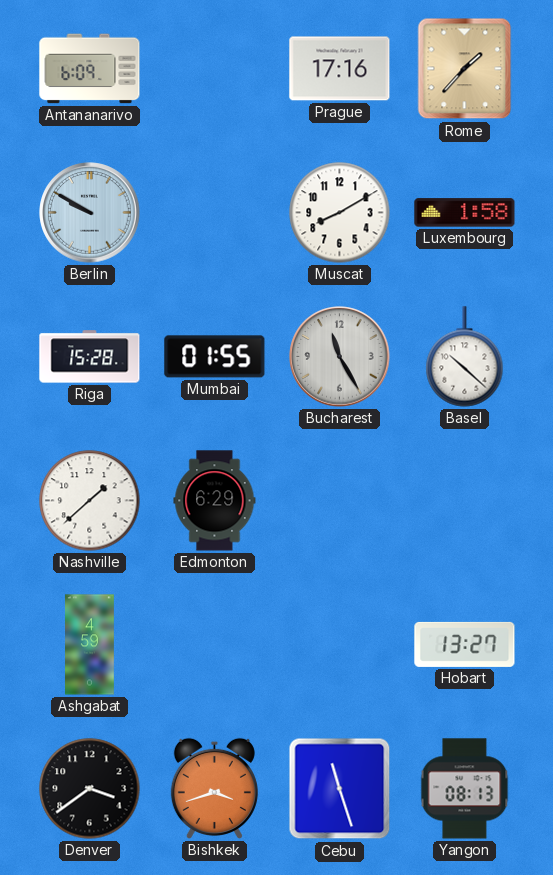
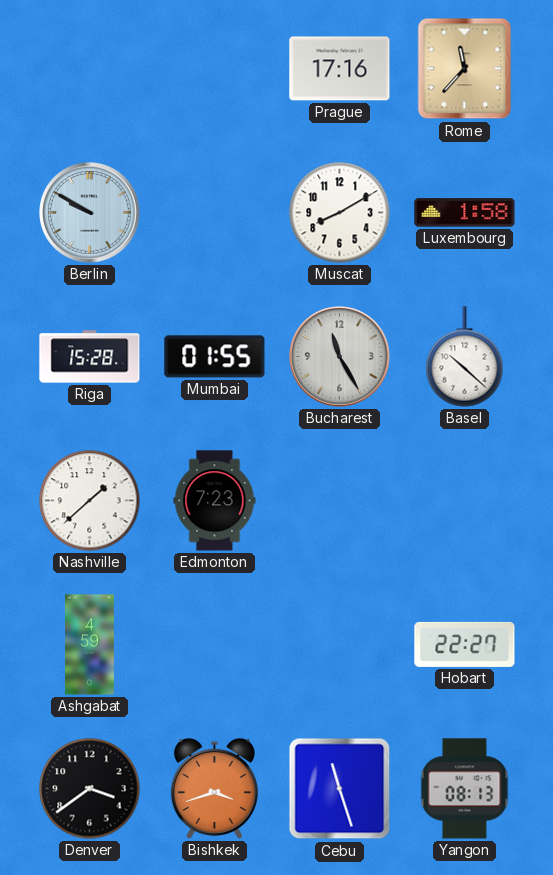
Antananarivo: 6:09 -> none (90, 69)
Rome: 1:37 -> 11:37 (465, 69)
Edmonton: 6:29 -> 7:23 (215, 501)
Hobart: 13:27 -> 22:27 (465, 644)
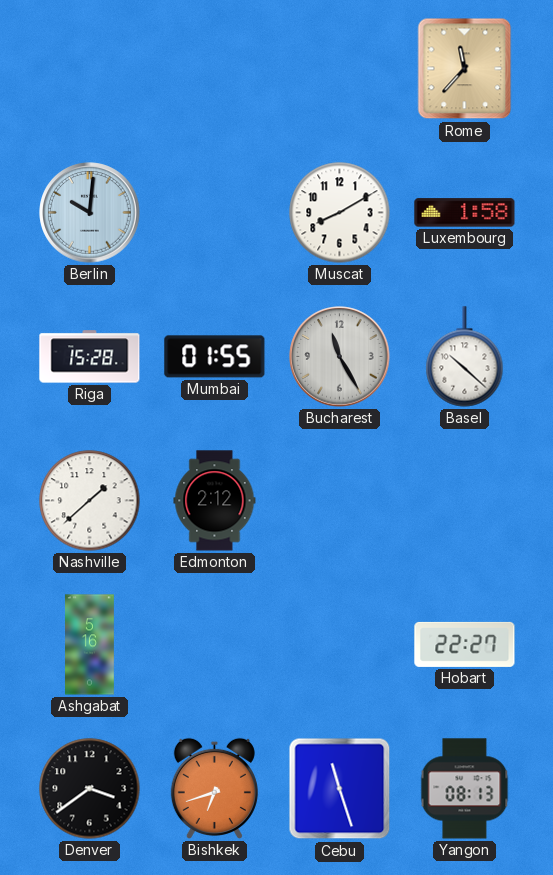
Prague: 17:16 -> none (340, 69)
Berlin: 9:50 -> 10:01 (90, 213)
Edmonton: 7:23 -> 2:12 (215, 501)
Ashgabat: 4:59 -> 5:16 (90, 645)
Bishkek: 3:42 -> 6:42 (214, 788)
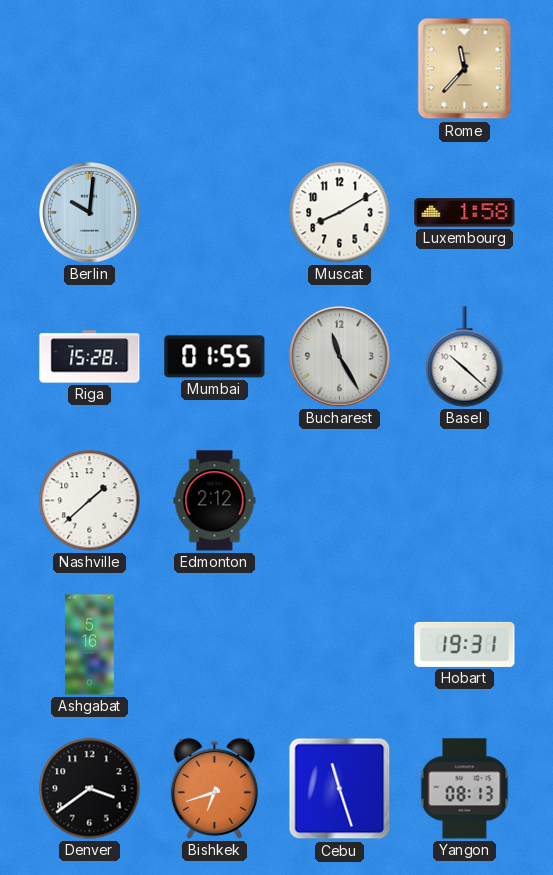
Hobart: 22:27 -> 19:31 (465, 644)
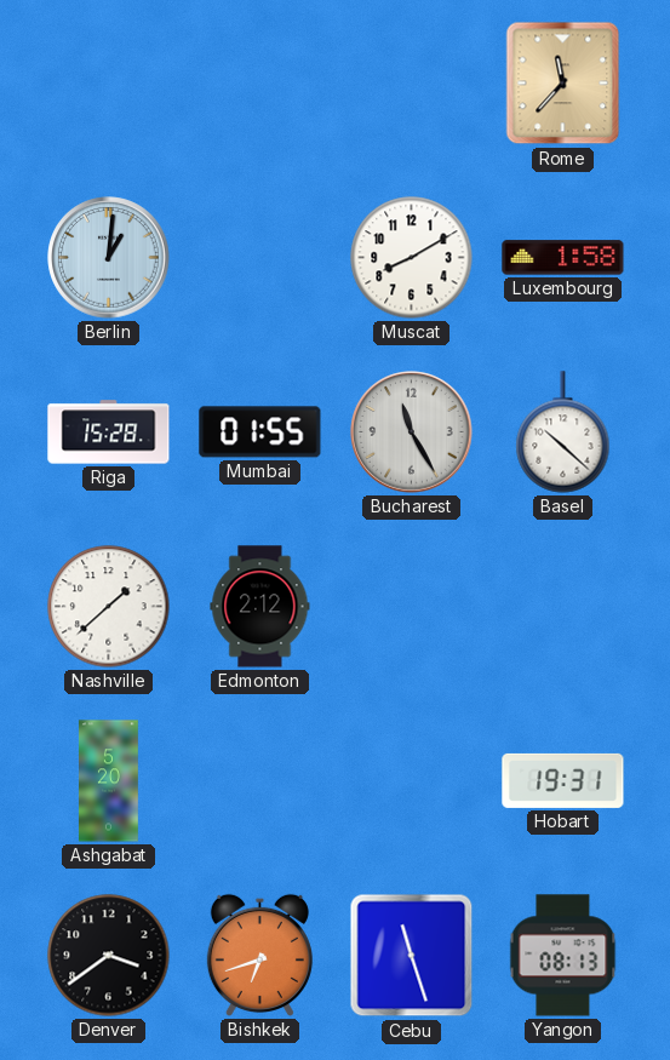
Berlin: 10:01 -> 1:01 (109, 258)
Ashgabat: 5:16 -> 5:20 (109, 781)
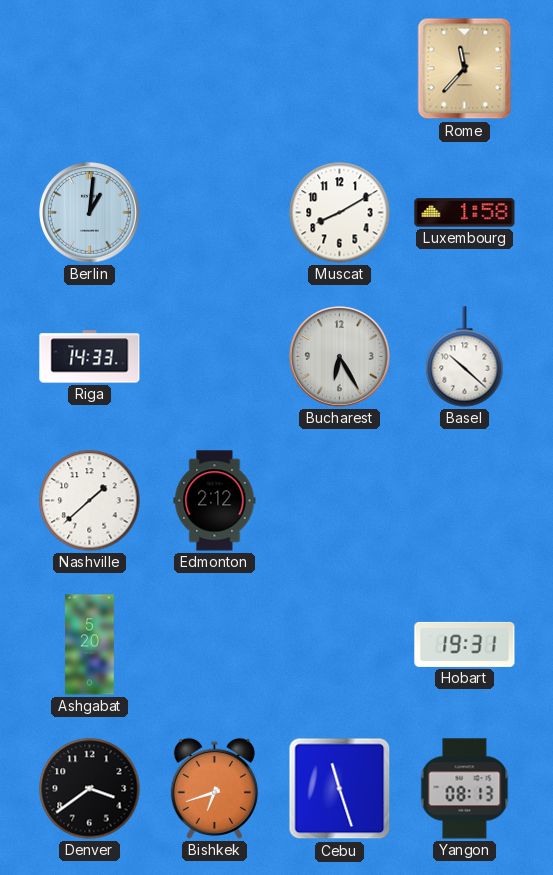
Riga: 15:28 -> 14:33 (90, 357)
Mumbai: 01:55 -> none (260, 432)
Bucharest: 11:25 -> 6:25 (340, 357)
